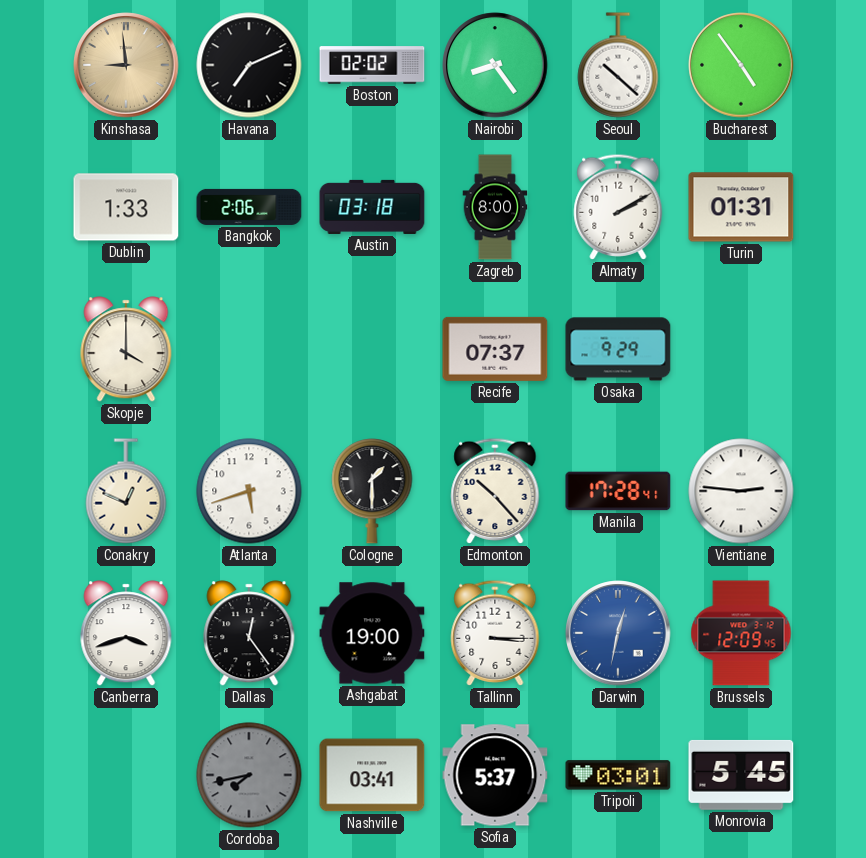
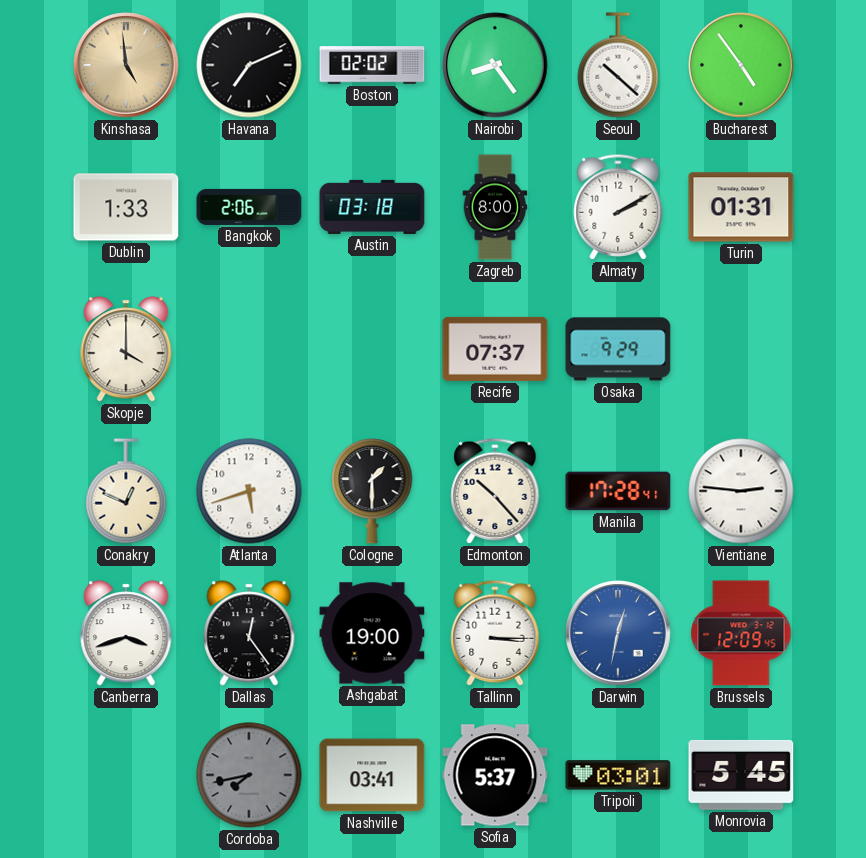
Kinshasa: 8:59 -> 4:59 (126, 65)
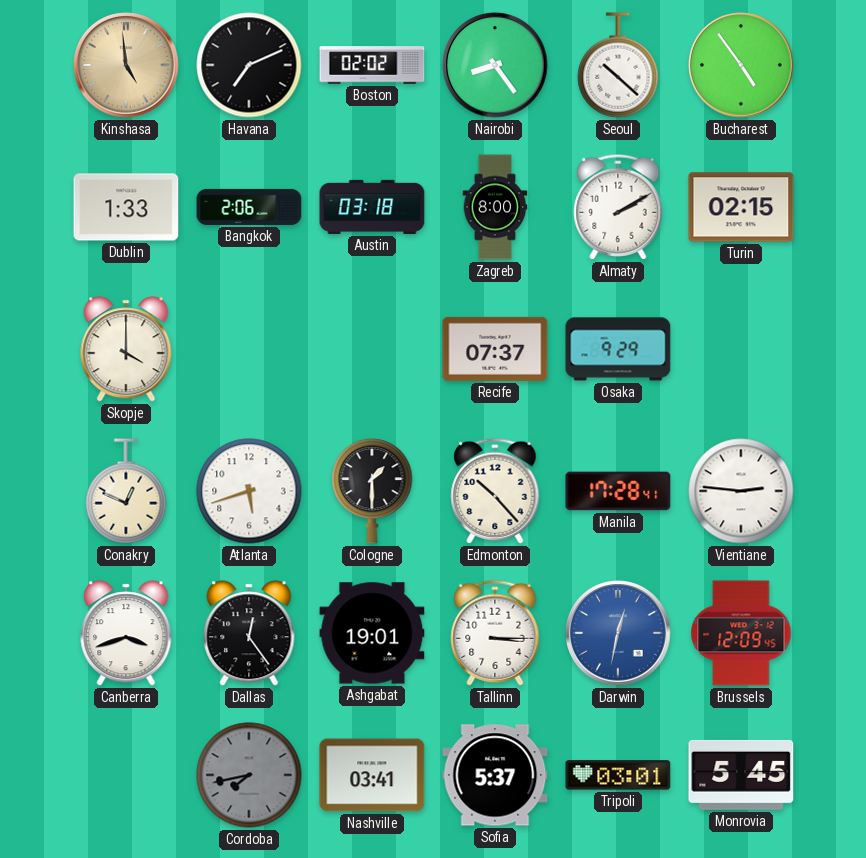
Turin: 01:31 -> 02:15 (741, 207)
Ashgabat: 19:00 -> 19:01 (372, 633)
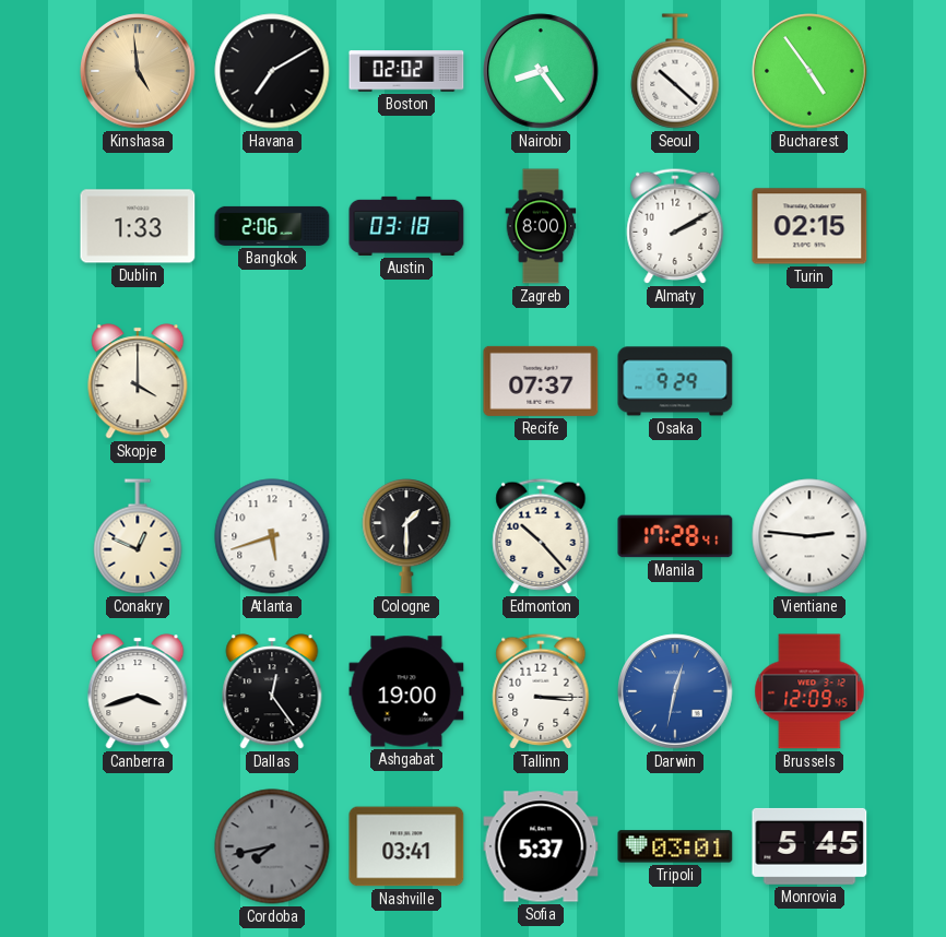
Havana: 7:11 -> 7:10 (272, 71)
Ashgabat: 19:01 -> 19:00 (406, 691)
